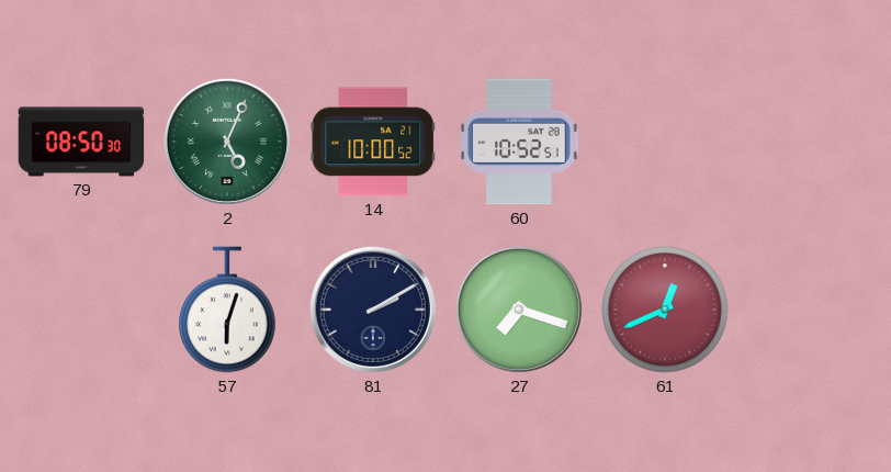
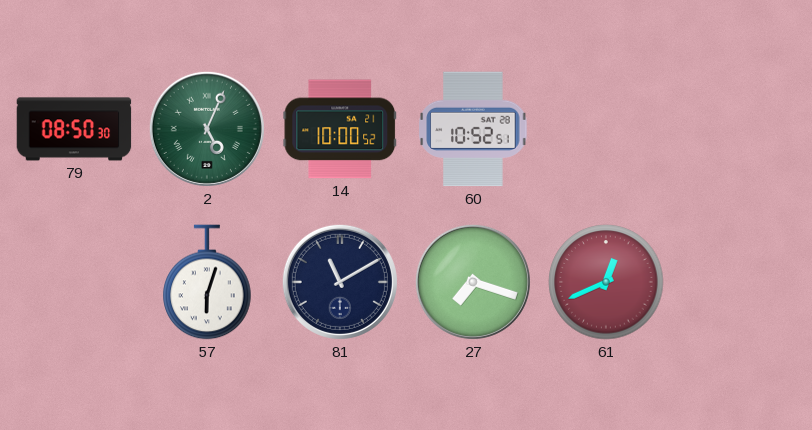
81: 2:10 -> 11:10 (340, 282)
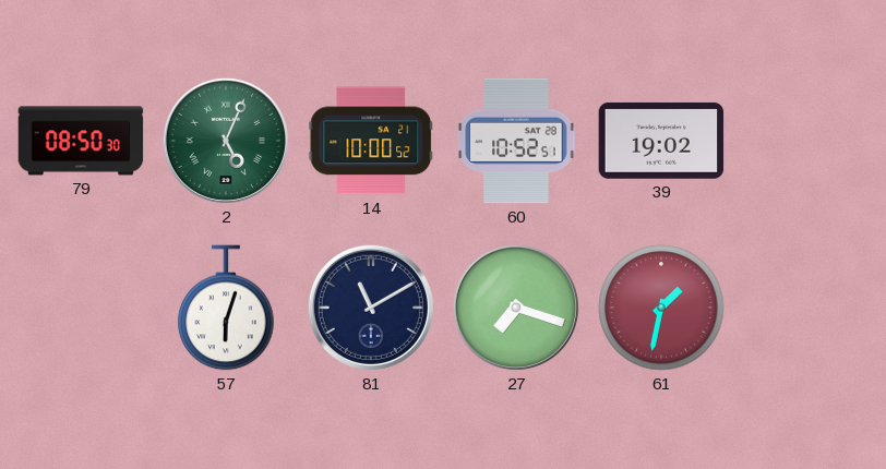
39: none -> 19:02 (661, 141)
61: 12:41 -> 1:32 (661, 308)
